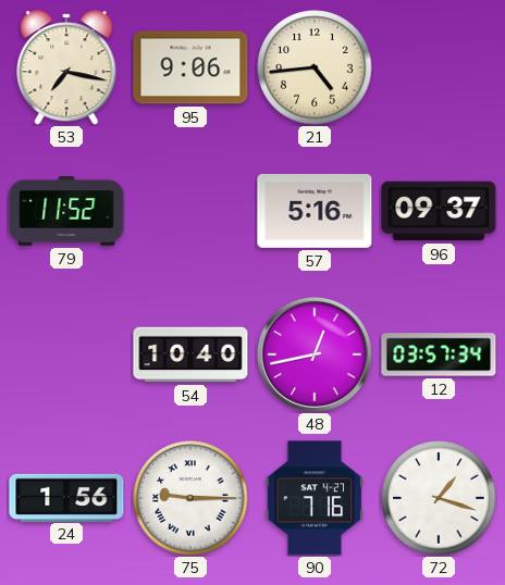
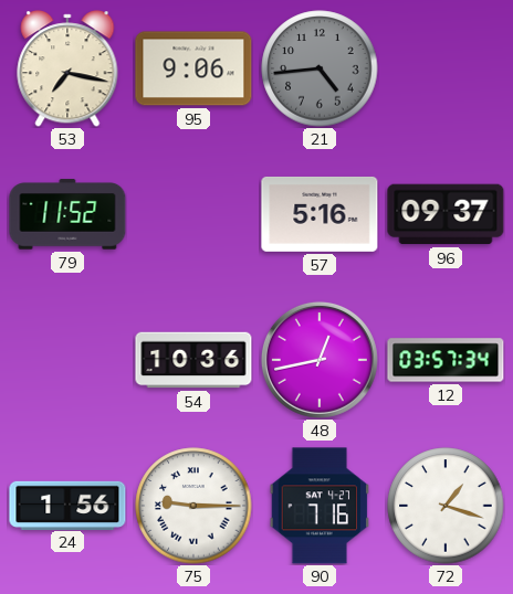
21 dial: cream -> grey (320, 68)
54: 10:40 -> 10:36 (193, 360)
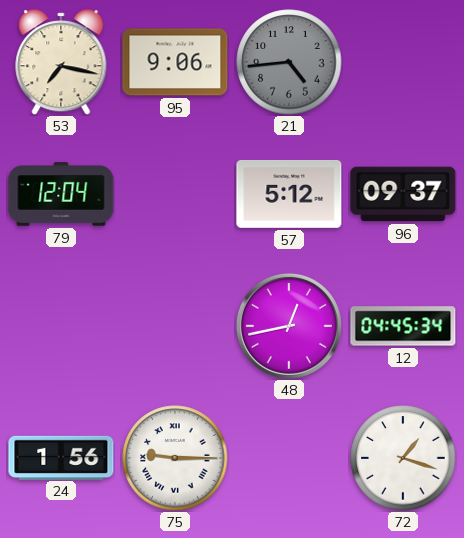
79: 11:52 -> 12:04 (61, 194)
57: 5:16 -> 5:12 (289, 194)
54: 10:36 -> none (193, 360)
12: 03:57 -> 04:45 (403, 326)
90: 7:16 -> none (320, 506)
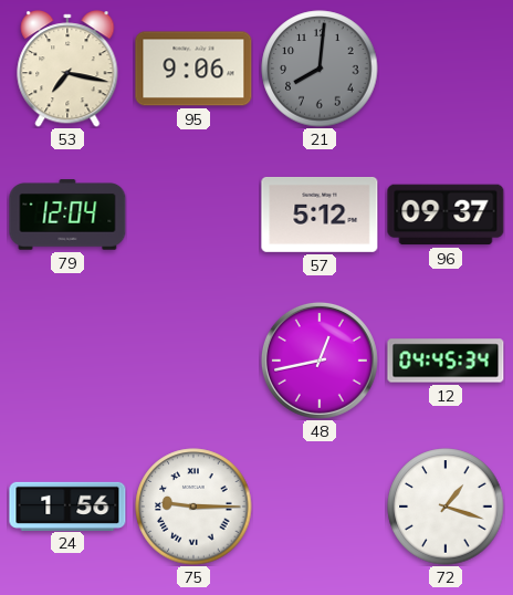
21: 4:44 -> 8:01 (320, 69)
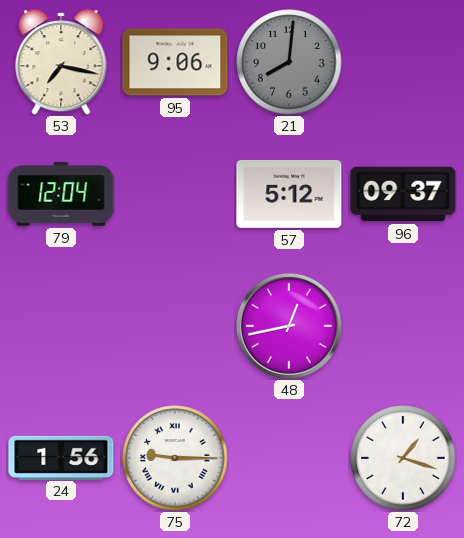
12: 04:45 -> none (446, 361)
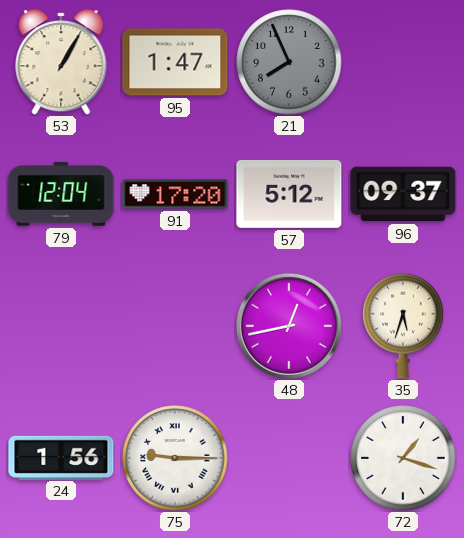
53: 7:17 -> 1:05 (61, 62)
95: 9:06 -> 1:47 (175, 62)
21: 8:01 -> 7:56 (289, 62)
91: none -> 17:20 (175, 194)
35: none -> 5:33 (403, 326)
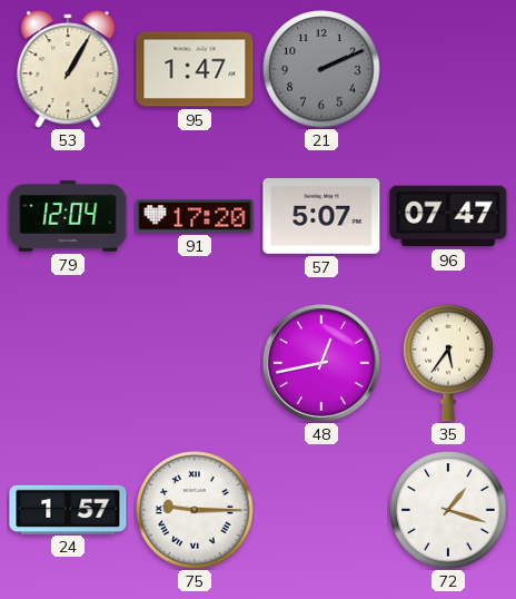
21: 7:56 -> 2:11 (321, 69)
57: 5:12 -> 5:07 (321, 216)
96: 09:37 -> 07:47 (448, 216)
35: 5:33 -> 5:36 (448, 363)
24: 1:56 -> 1:57 (68, 509)
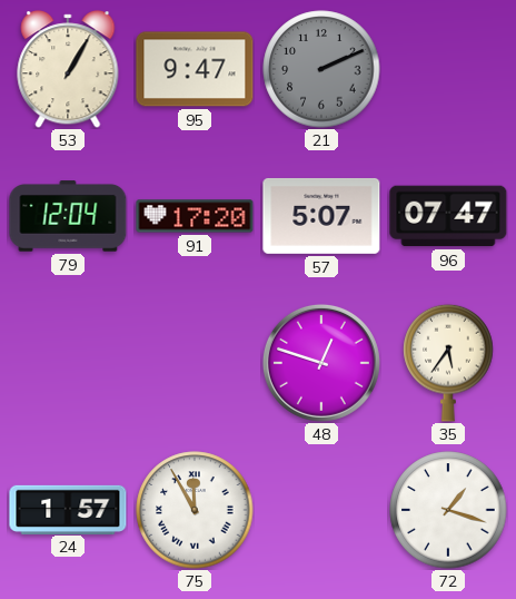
95: 1:47 -> 9:47 (195, 69)
48: 12:43 -> 12:48 (321, 363)
75: 9:15 -> 11:55 (195, 510)
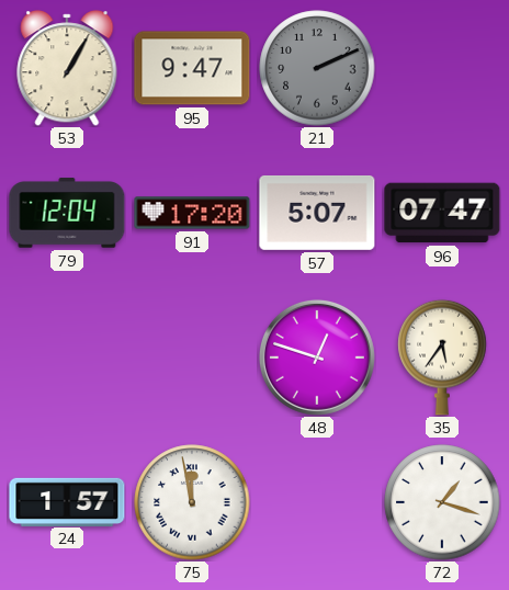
75: 11:55 -> 11:58 (192, 502)
